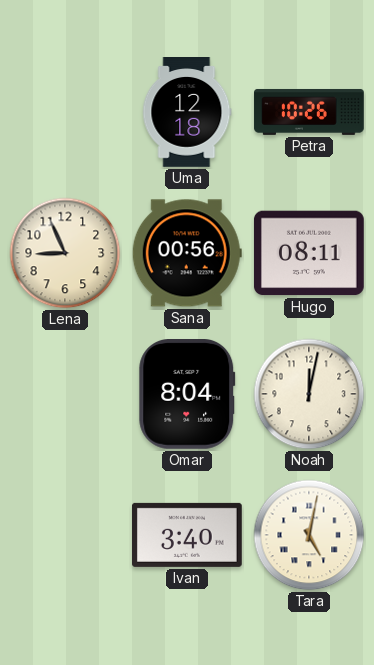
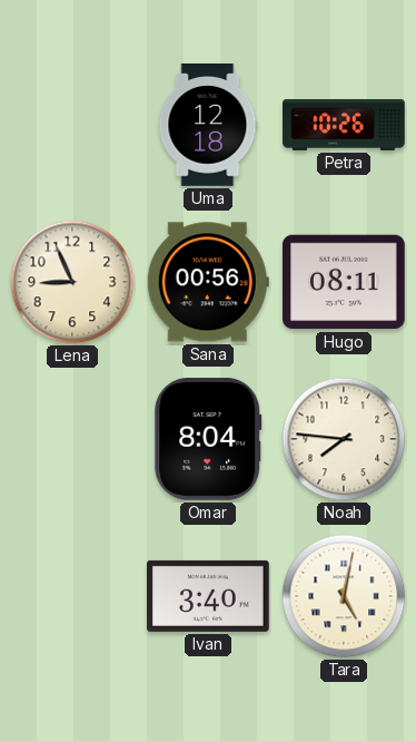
Noah: 12:02 -> 7:46 (344, 439)
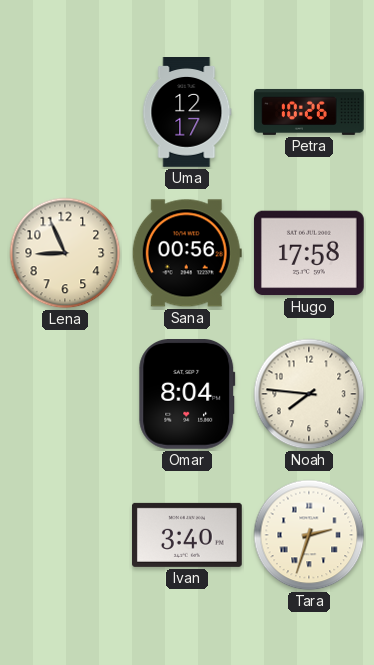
Uma: 12:18 -> 12:17 (187, 112)
Hugo: 08:11 -> 17:58 (309, 253)
Tara: 5:02 -> 2:33 (309, 535)
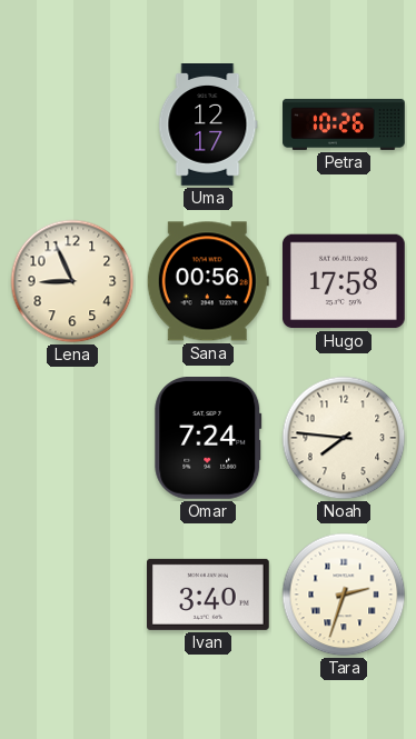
Omar: 8:04 -> 7:24 (208, 439)
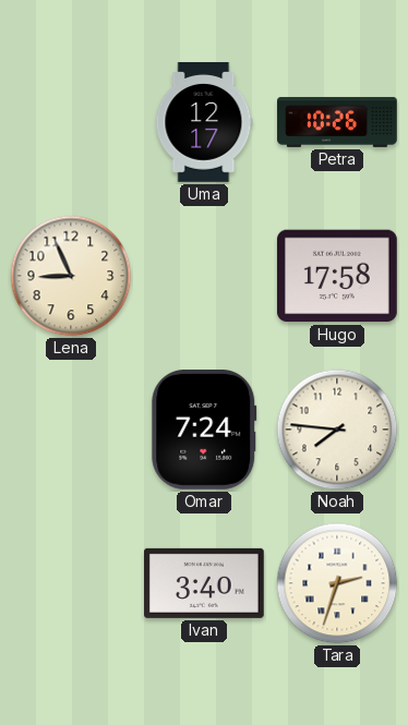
Sana: 00:56 -> none (208, 281)
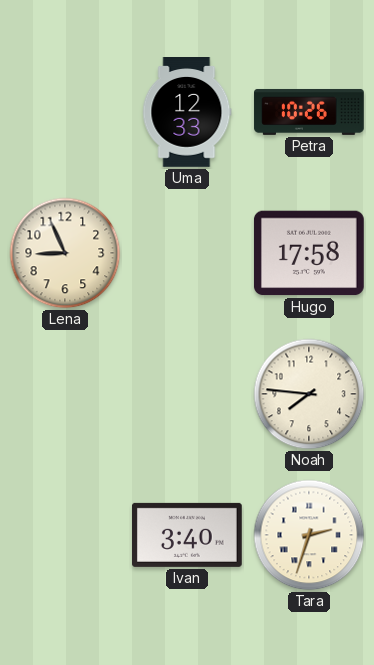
Uma: 12:17 -> 12:33 (187, 112)
Omar: 7:24 -> none (204, 431)
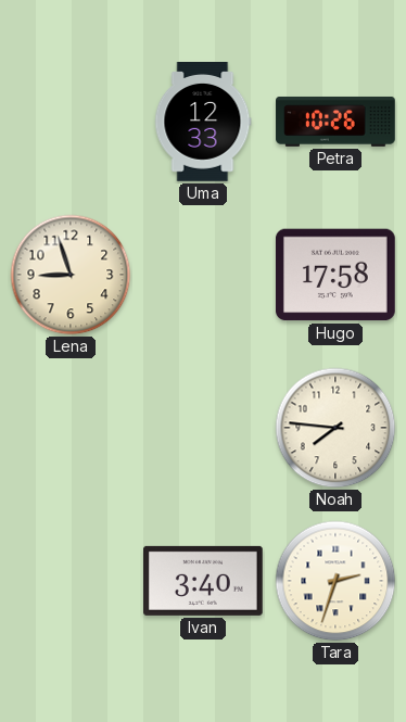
Lena: 8:56 -> 8:57 (71, 275)
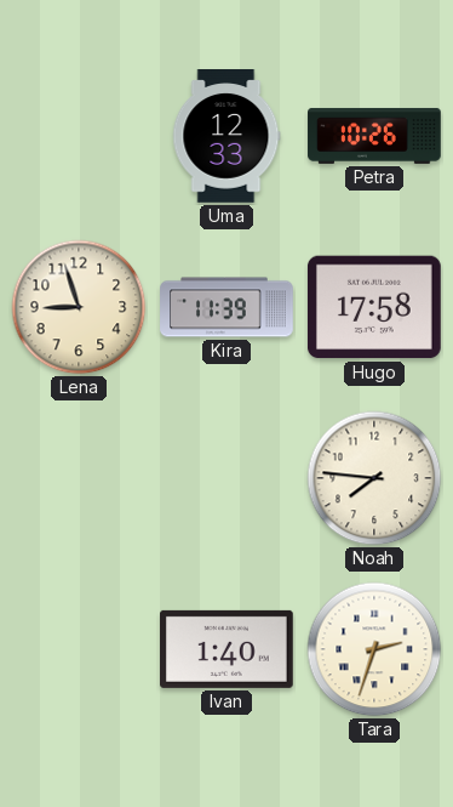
Kira: none -> 11:39 (226, 307)
Ivan: 3:40 -> 1:40 (228, 649)
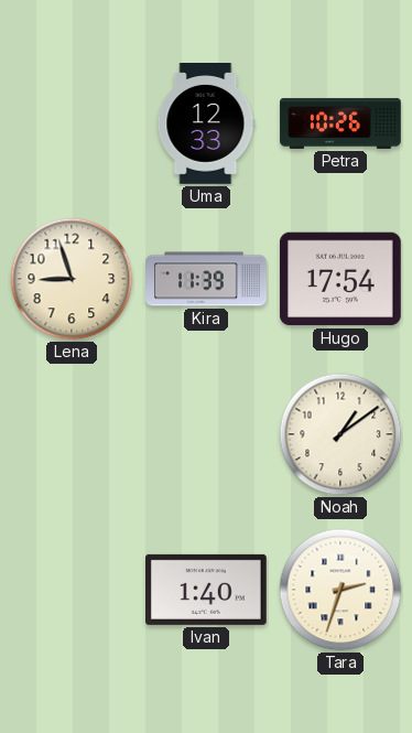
Hugo: 17:58 -> 17:54 (340, 279)
Noah: 7:46 -> 1:09 (340, 434)
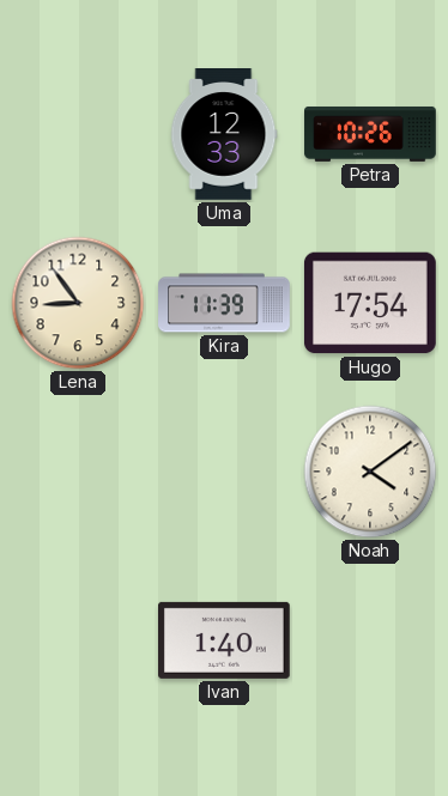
Lena: 8:57 -> 8:54 (78, 303)
Noah: 1:09 -> 4:09 (370, 472)
Tara: 2:33 -> none (340, 590)
